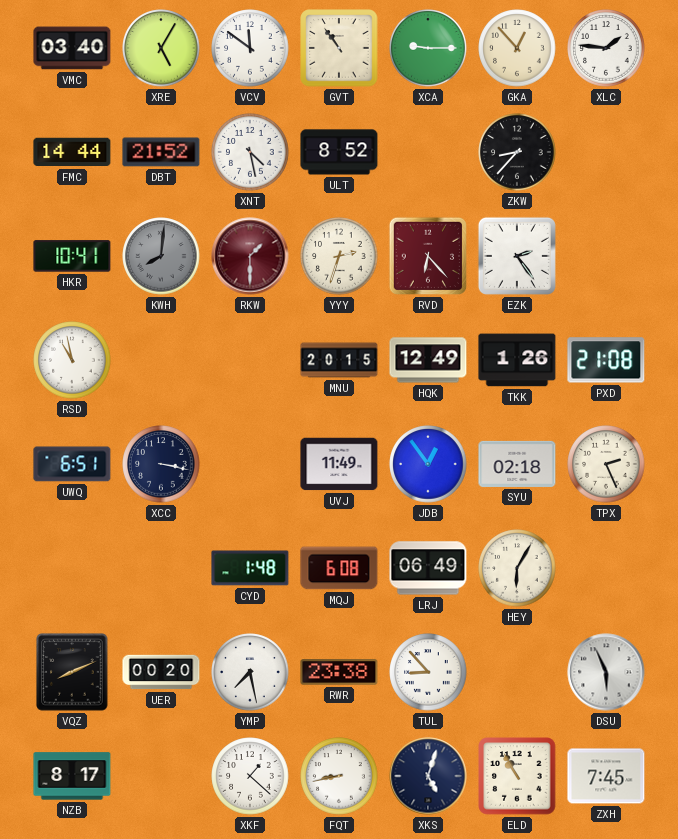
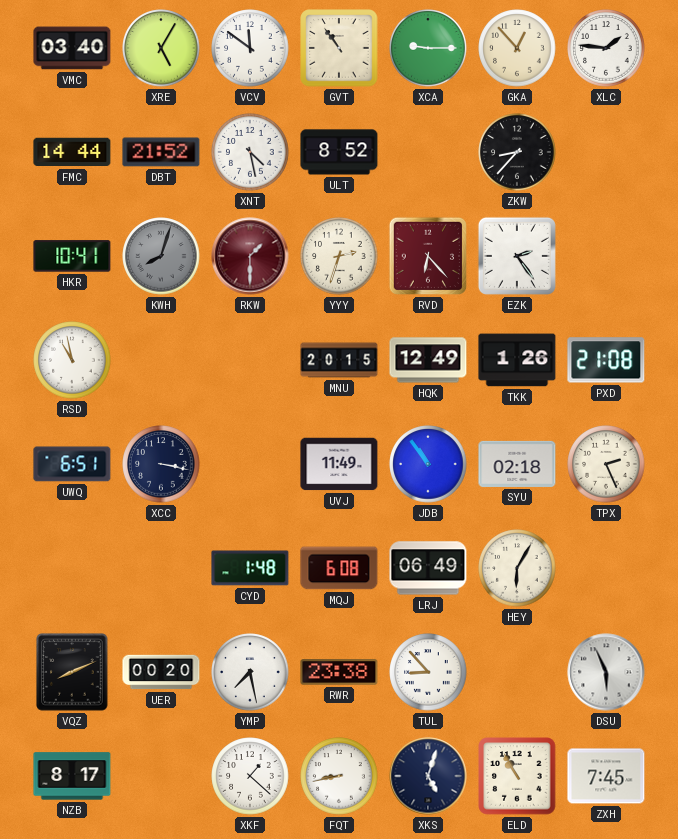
KWH: 8:01 -> 8:03 (161, 256)
JDB: 12:54 -> 10:54 (428, 464)
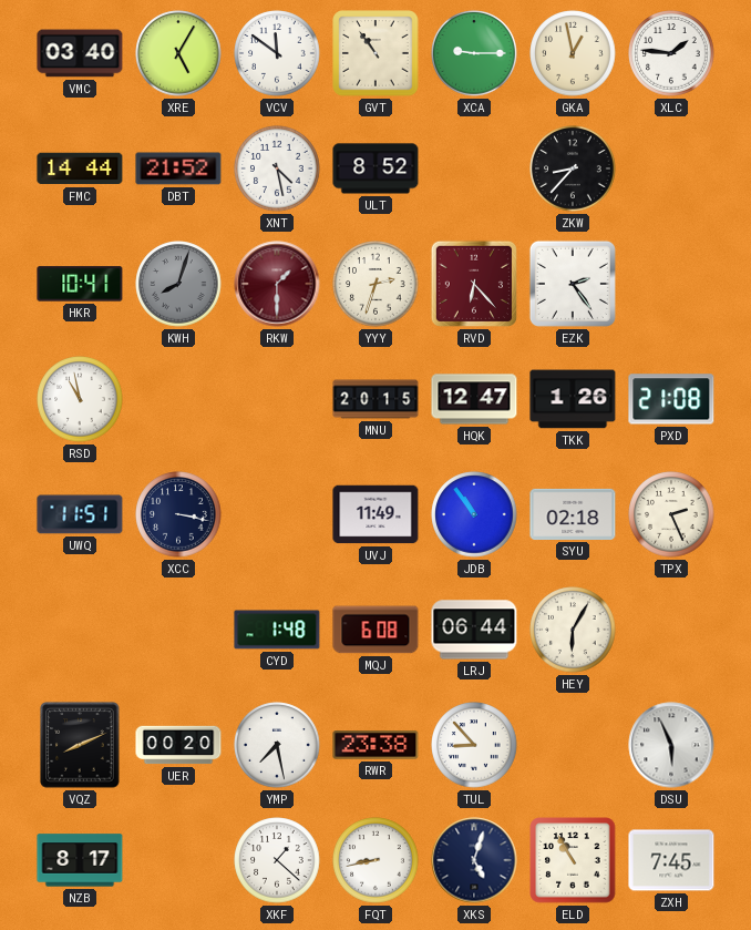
GKA: 12:53 -> 12:58 (573, 53)
HQK: 12:49 -> 12:47 (474, 399)
UWQ: 6:51 -> 11:51 (80, 514)
LRJ: 06:49 -> 06:44 (474, 630)
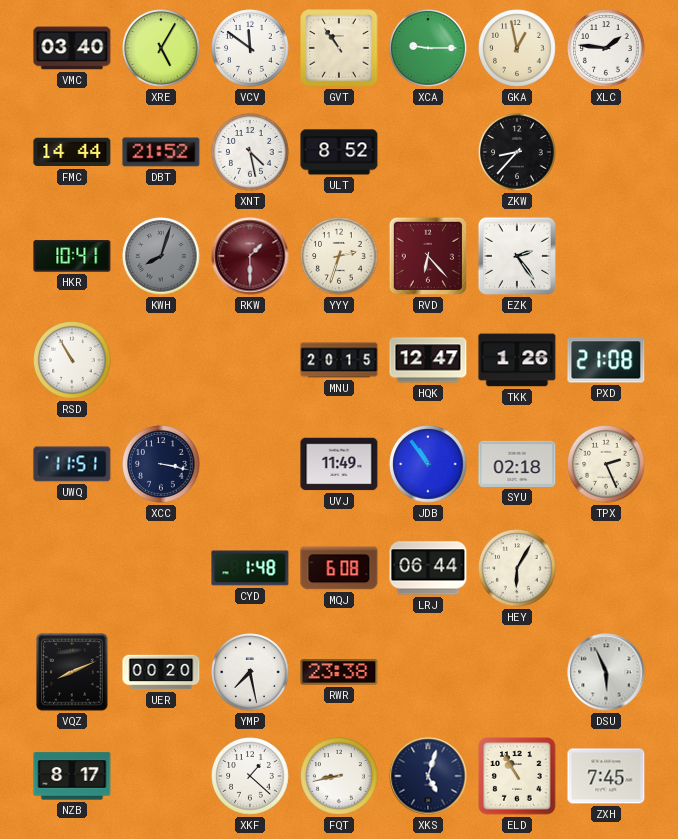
RSD: 10:58 -> 10:55 (72, 360)
TUL: 8:53 -> none (474, 745)
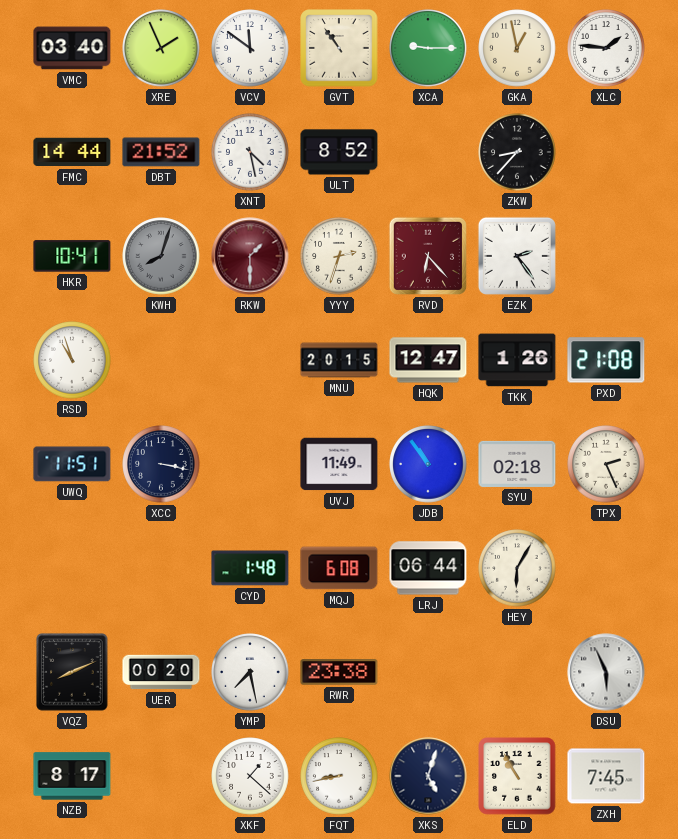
XRE: 5:05 -> 1:56 (161, 48)
RSD: 10:55 -> 10:57 (72, 360)
